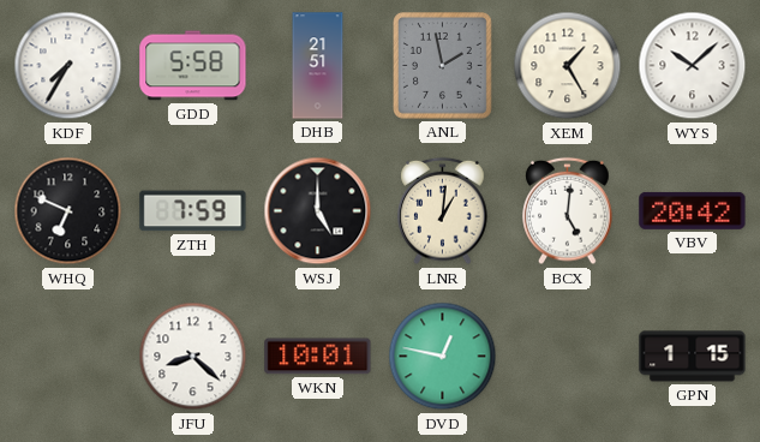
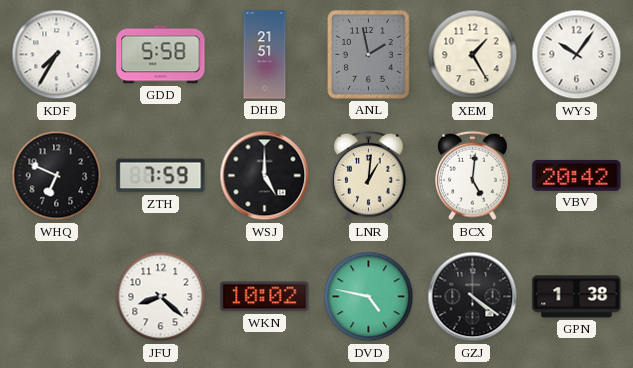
WYS: 10:08 -> 10:06 (577, 55)
WKN: 10:01 -> 10:02 (265, 297)
DVD: 12:47 -> 4:47 (369, 297)
GZJ: none -> 4:21 (473, 297)
GPN: 1:15 -> 1:38 (577, 297)
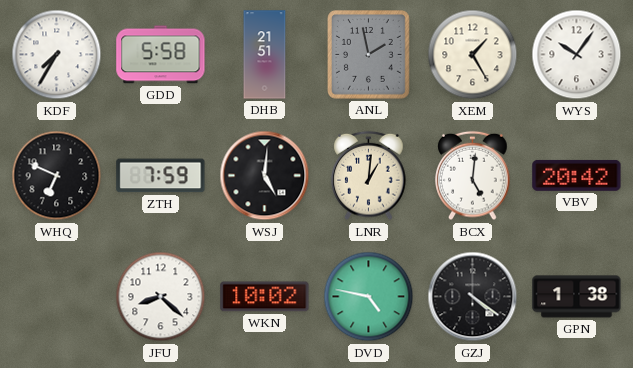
WSJ: 5:00 -> 5:01 (265, 176)
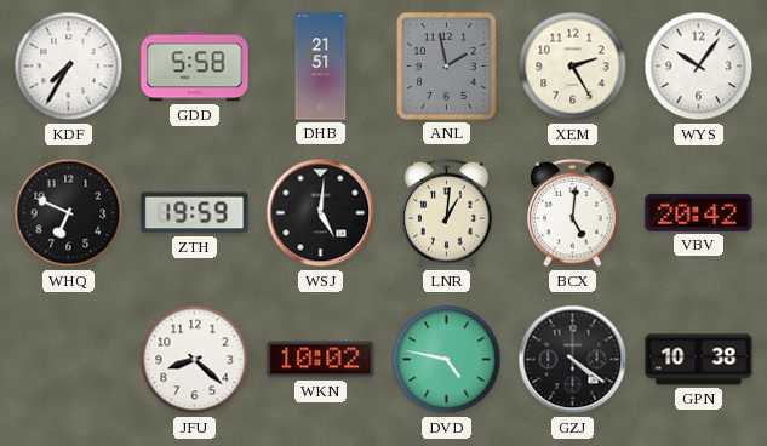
XEM: 1:25 -> 2:25 (573, 67)
ZTH: 7:59 -> 19:59 (195, 213)
GPN: 1:38 -> 10:38 (699, 360)
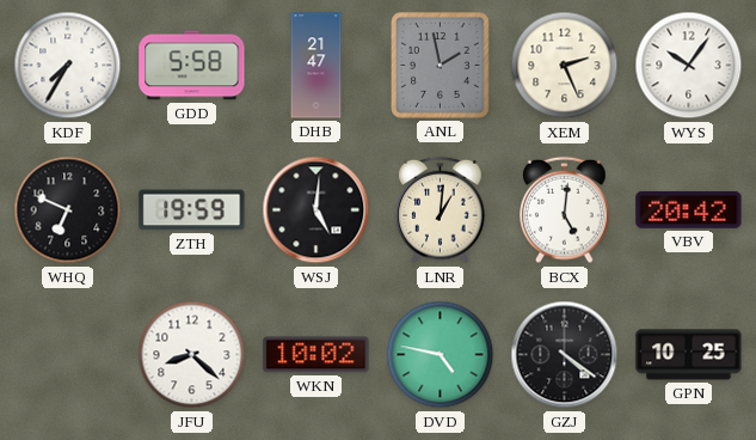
DHB: 21:51 -> 21:47 (316, 66)
XEM: 2:25 -> 2:26 (565, 66)
GPN: 10:38 -> 10:25 (689, 355)
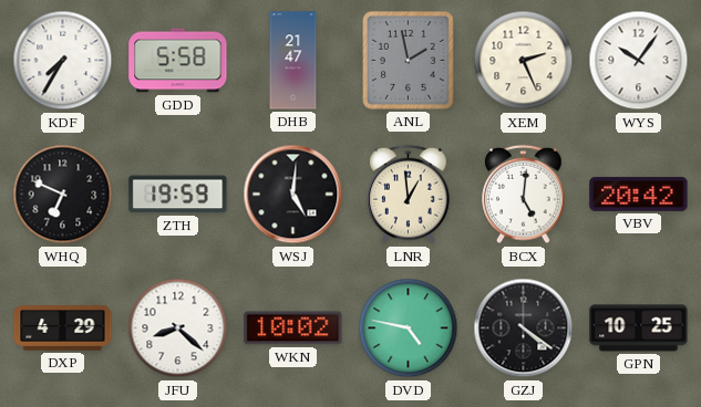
LNR: 1:01 -> 12:59 (409, 195)
DXP: none -> 4:29 (63, 328)
